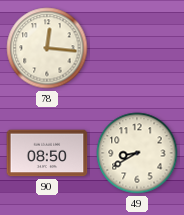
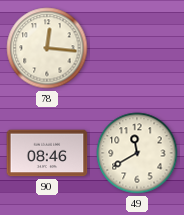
90: 08:50 -> 08:46 (47, 153)
49: 8:40 -> 11:40 (137, 153)
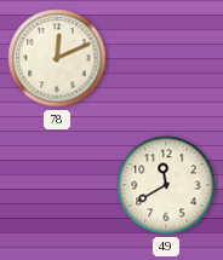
78: 12:16 -> 12:11 (57, 58)
90: 08:46 -> none (47, 153)
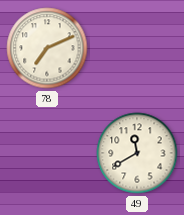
78: 12:11 -> 7:11 (47, 48)
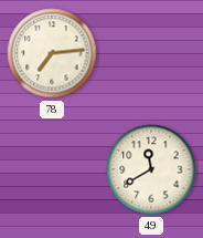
78: 7:11 -> 7:14 (52, 53)
